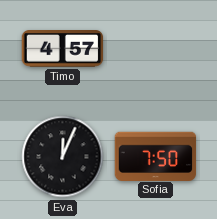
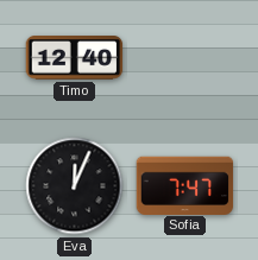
Timo: 4:57 -> 12:40 (75, 58)
Sofia: 7:50 -> 7:47 (185, 185)
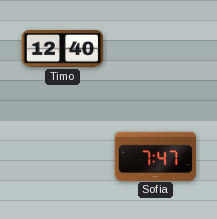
Eva: 12:04 -> none (75, 186)
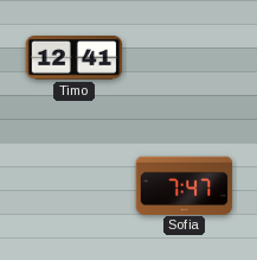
Timo: 12:40 -> 12:41 (75, 58)
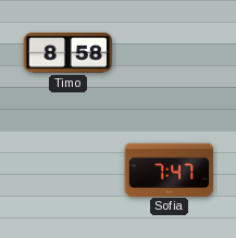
Timo: 12:41 -> 8:58 (69, 53)
